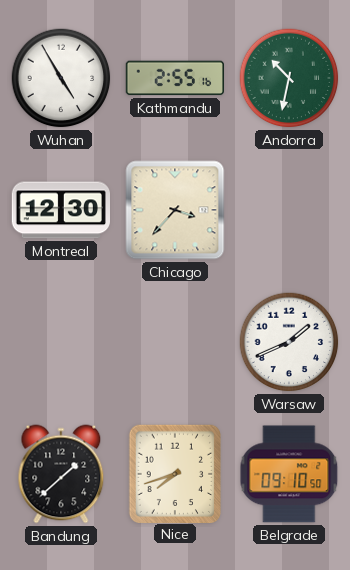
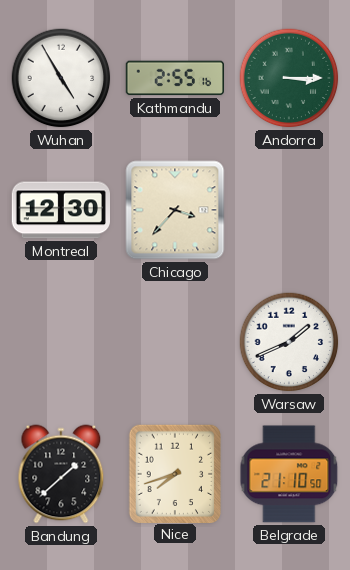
Andorra: 10:32 -> 3:15 (289, 78)
Belgrade: 09:10 -> 21:10 (289, 474)
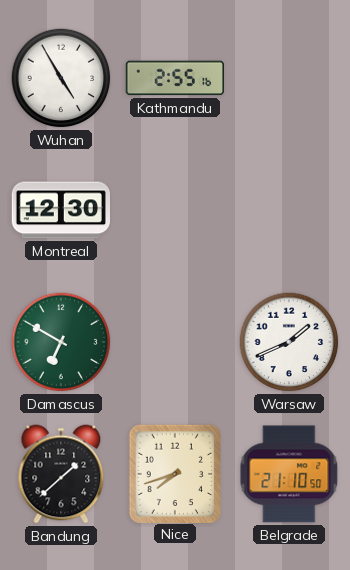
Andorra: 3:15 -> none (289, 78)
Chicago: 3:37 -> none (175, 210)
Damascus: none -> 6:50 (61, 342)
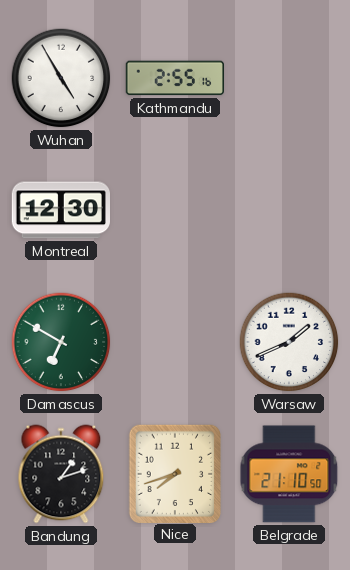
Bandung: 1:38 -> 1:12 (61, 474)
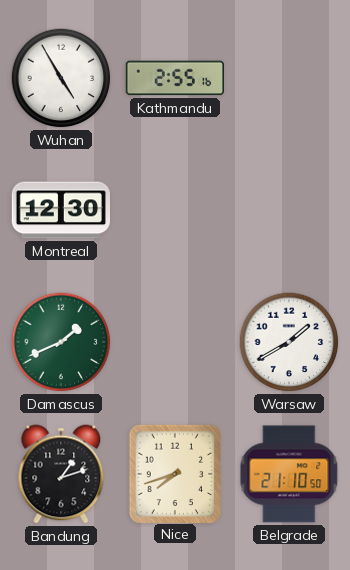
Damascus: 6:50 -> 1:41 (61, 342)
Warsaw: 1:41 -> 1:40 (289, 342)
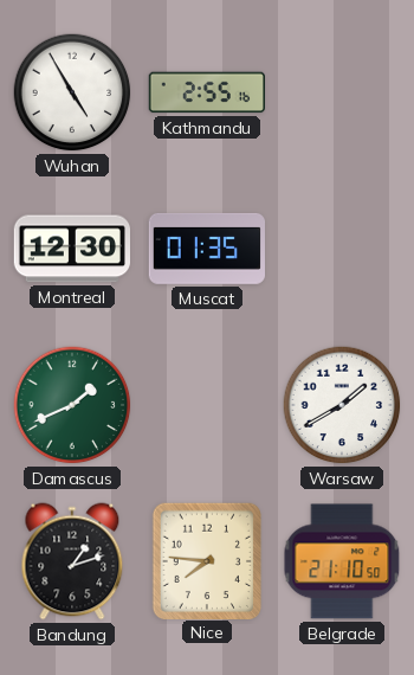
Muscat: none -> 01:35 (206, 249)
Nice: 7:42 -> 7:46 (206, 560)
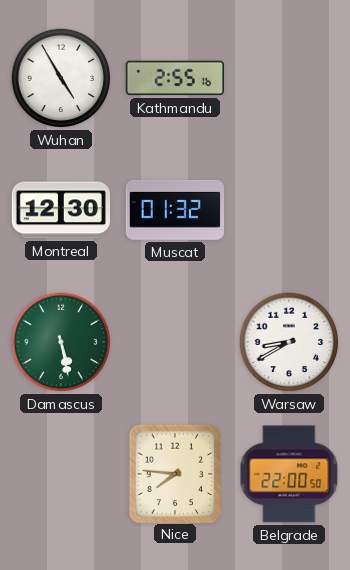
Muscat: 01:35 -> 01:32 (174, 210)
Damascus: 1:41 -> 5:28 (61, 342)
Warsaw: 1:40 -> 8:40 (289, 342)
Bandung: 1:12 -> none (72, 561)
Belgrade: 21:10 -> 22:00 (289, 474)
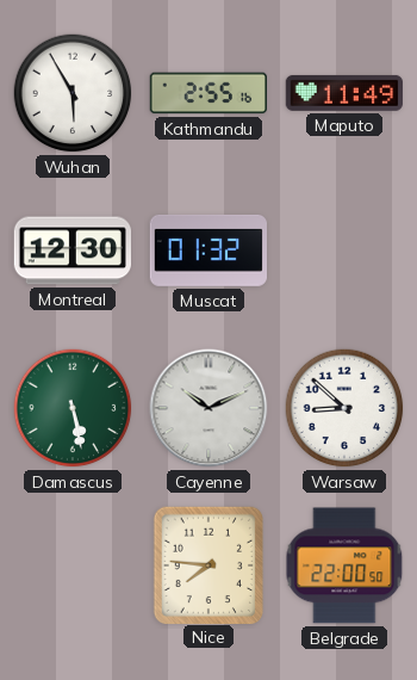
Wuhan: 4:55 -> 5:55 (73, 93)
Maputo: none -> 11:49 (343, 93)
Cayenne: none -> 10:11 (208, 408)
Warsaw: 8:40 -> 8:52 (344, 408)
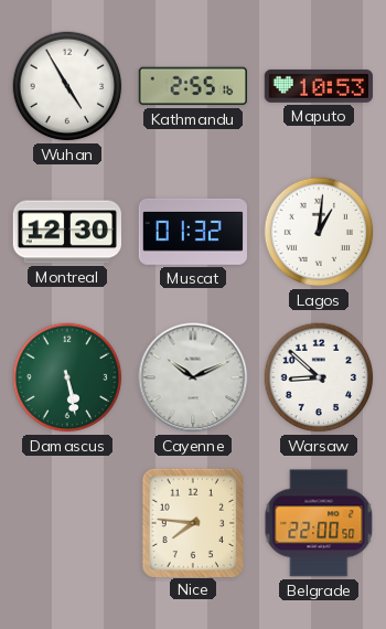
Wuhan: 5:55 -> 4:55 (67, 86)
Maputo: 11:49 -> 10:53 (318, 86)
Lagos: none -> 1:01 (319, 232)
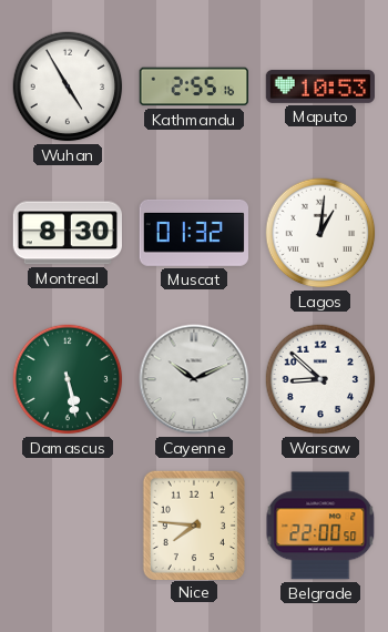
Montreal: 12:30 -> 8:30 (67, 233)
